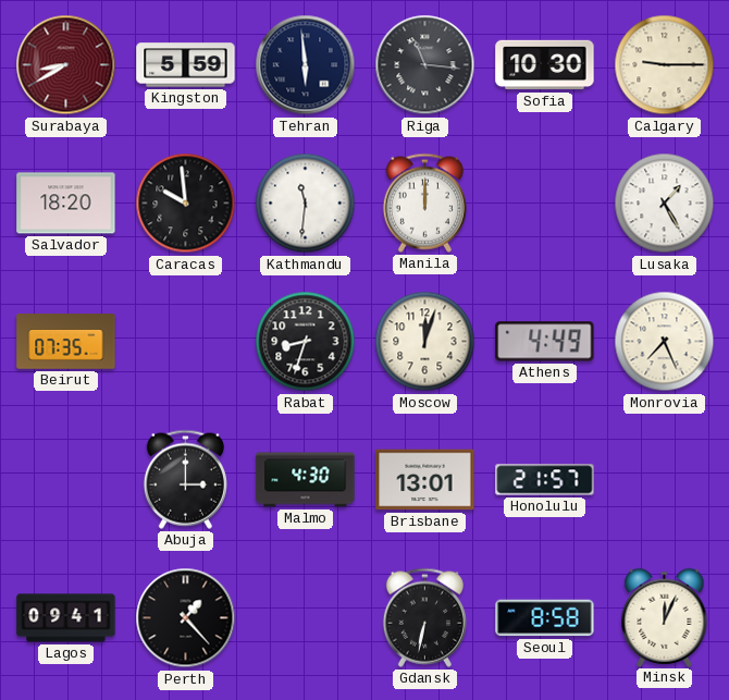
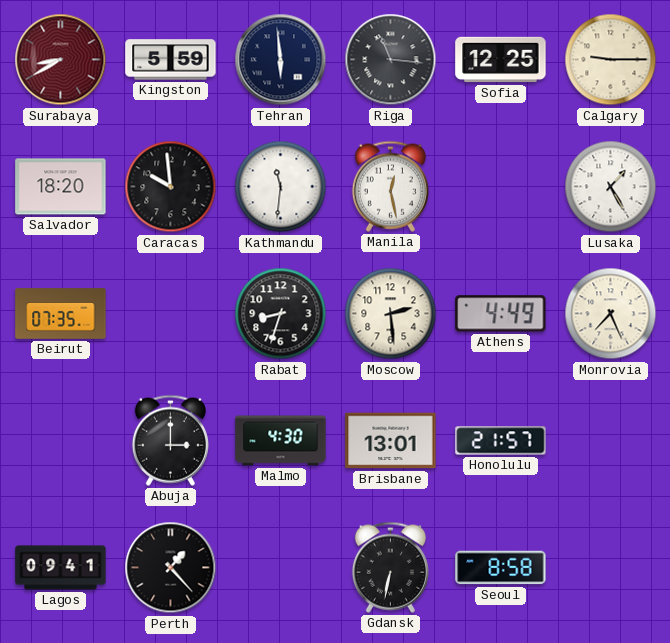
Sofia: 10:30 -> 12:25 (501, 60)
Manila: 12:00 -> 12:28 (390, 186)
Moscow: 12:03 -> 2:29 (391, 314)
Minsk: 12:04 -> none (665, 617)
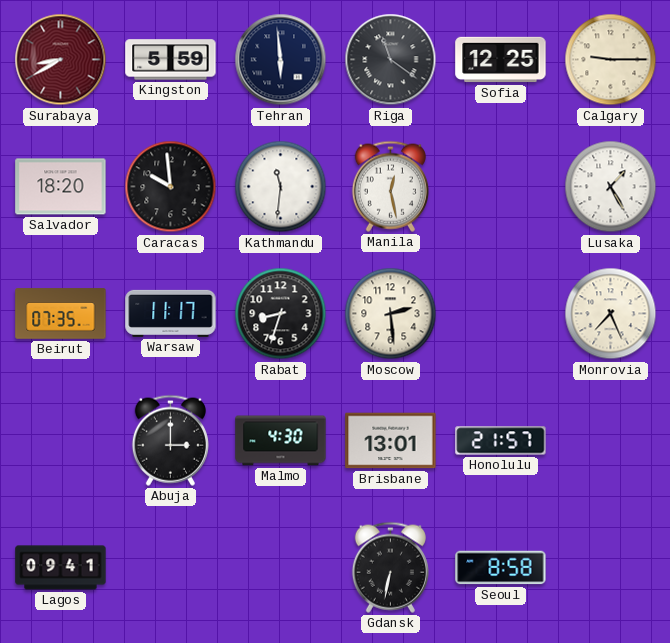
Riga: 11:16 -> 11:21 (391, 60)
Warsaw: none -> 11:17 (171, 313)
Athens: 4:49 -> none (501, 314)
Perth: 1:23 -> none (171, 568)
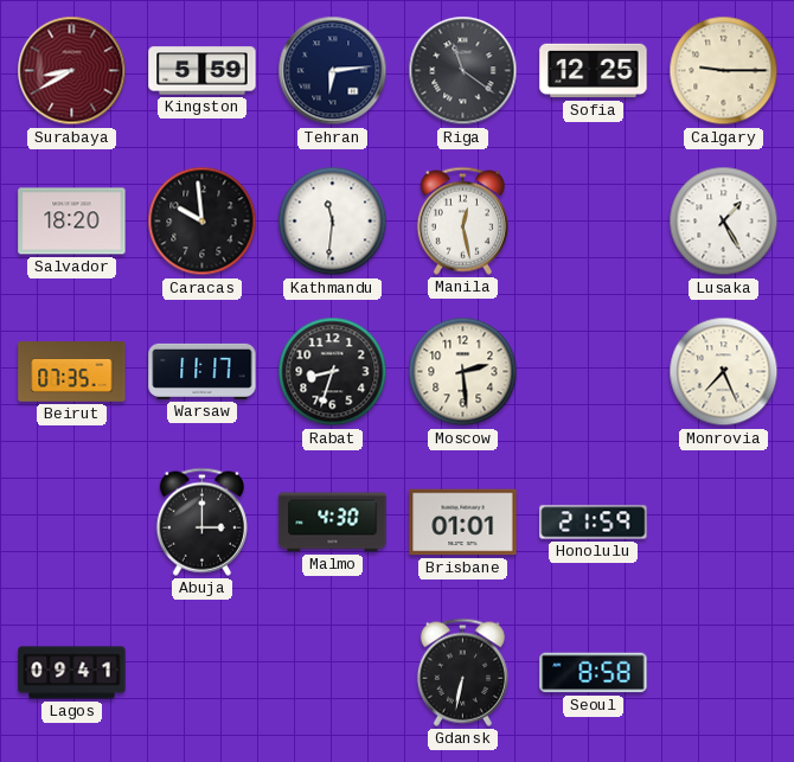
Tehran: 5:59 -> 6:14 (333, 71)
Brisbane: 13:01 -> 01:01 (463, 523)
Honolulu: 21:57 -> 21:59 (594, 523)
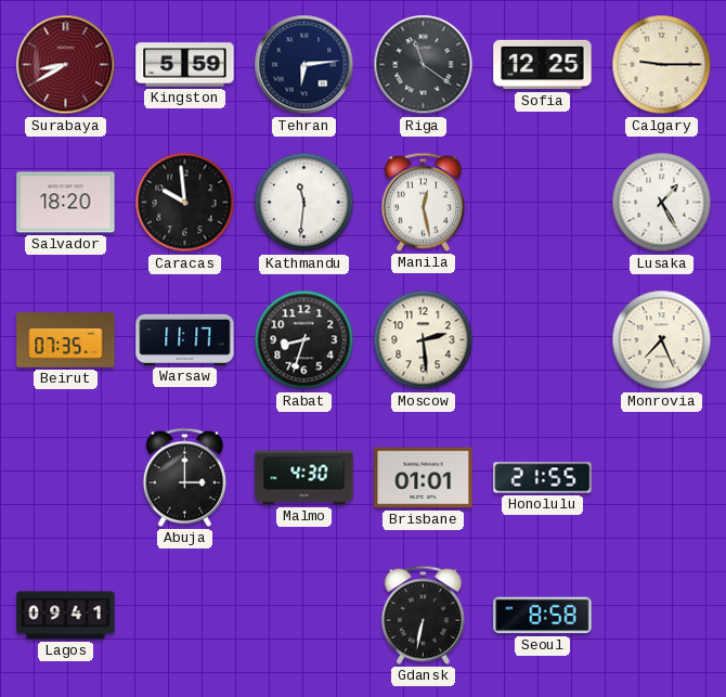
Honolulu: 21:59 -> 21:55 (543, 478)
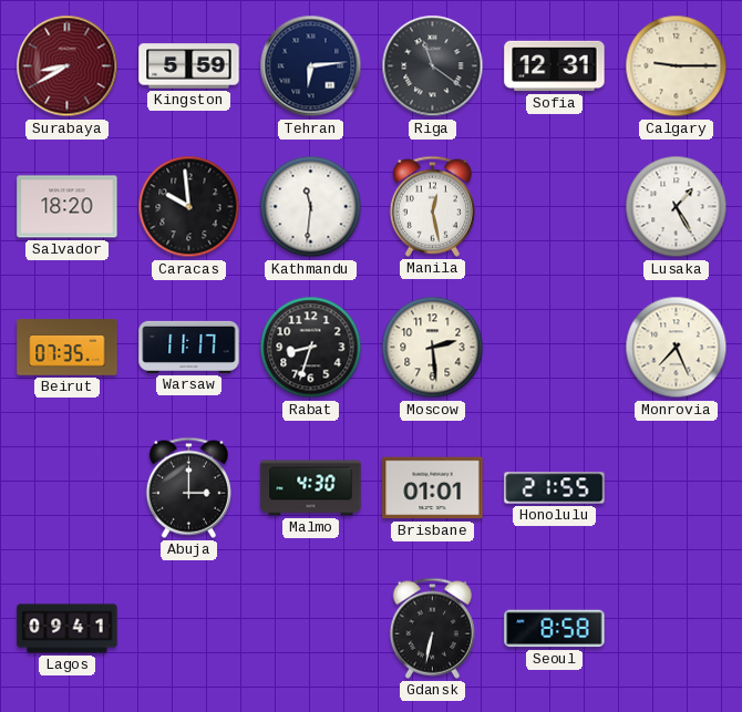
Sofia: 12:25 -> 12:31 (555, 66)
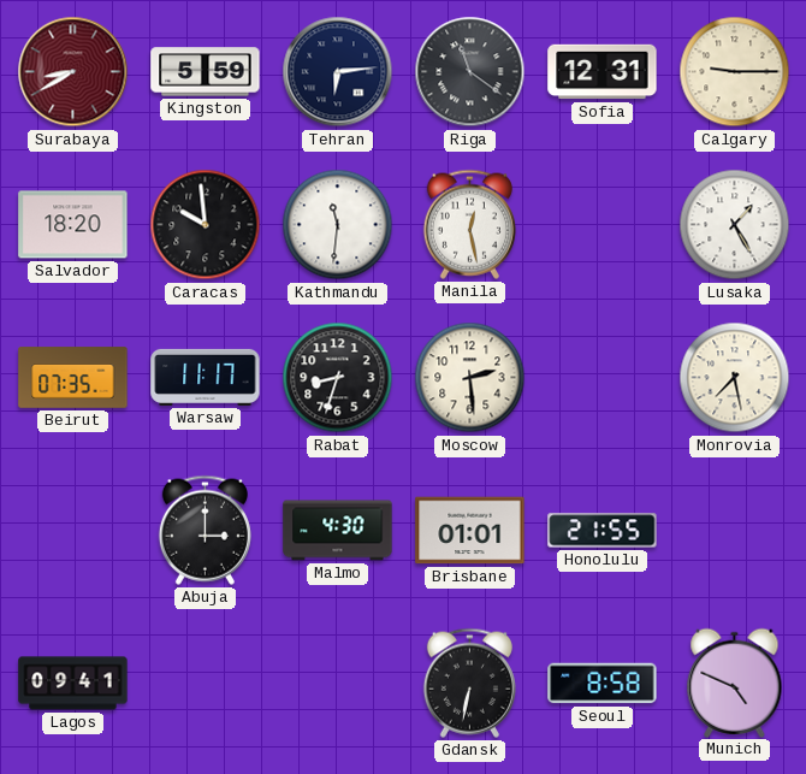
Monrovia: 7:26 -> 7:28 (735, 378)
Munich: none -> 4:49 (735, 683)
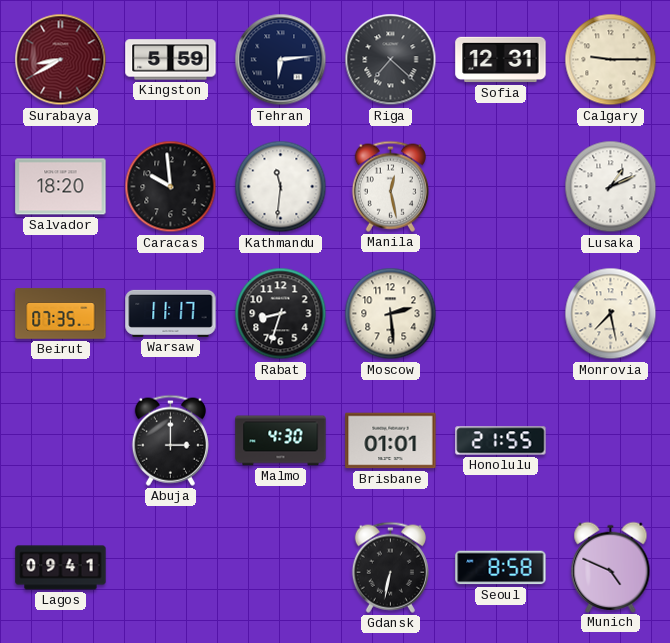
Riga: 11:21 -> 7:22 (391, 60)
Lusaka: 1:25 -> 1:11 (611, 187)
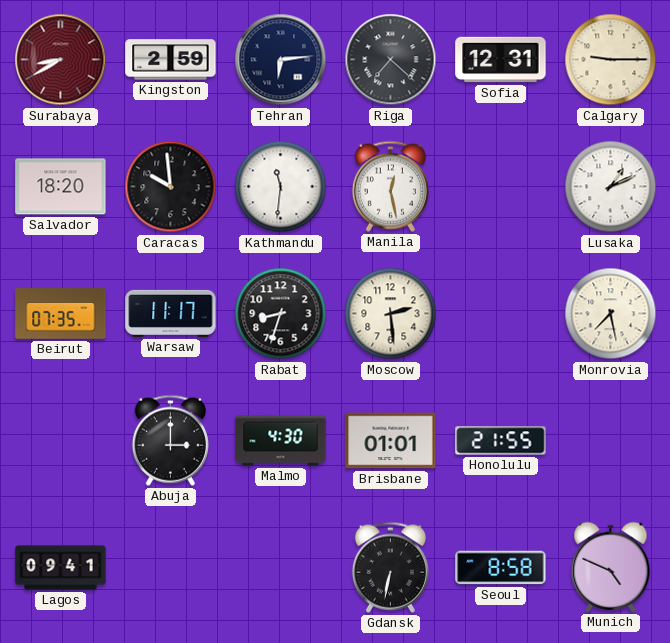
Kingston: 5:59 -> 2:59 (171, 60)
